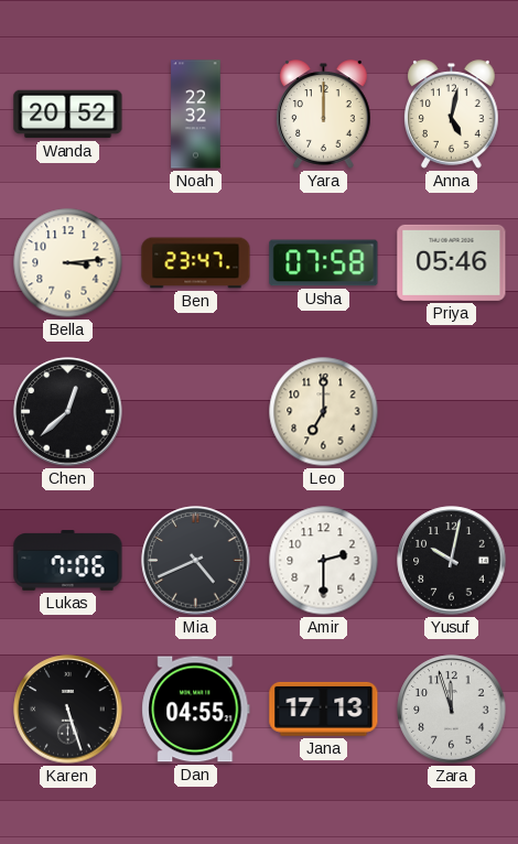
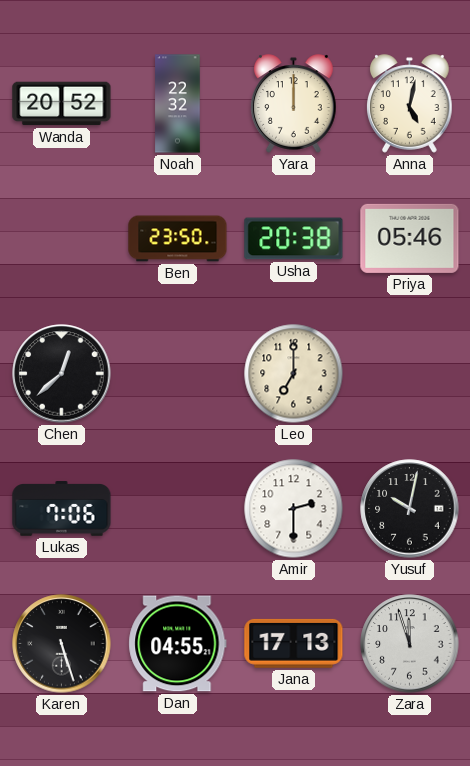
Bella: 3:14 -> none (68, 263)
Ben: 23:47 -> 23:50 (178, 239)
Usha: 07:58 -> 20:38 (294, 239)
Mia: 4:41 -> none (196, 561)
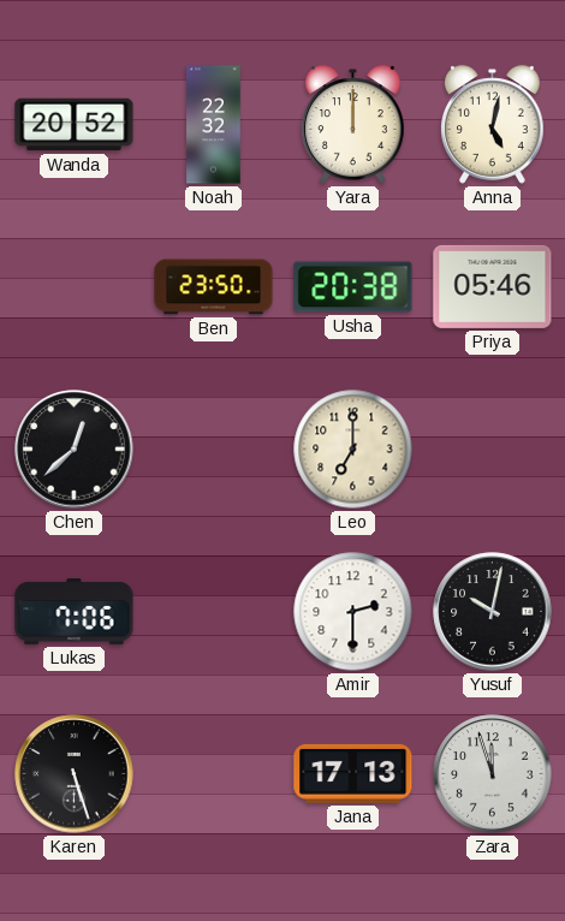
Dan: 04:55 -> none (178, 644)
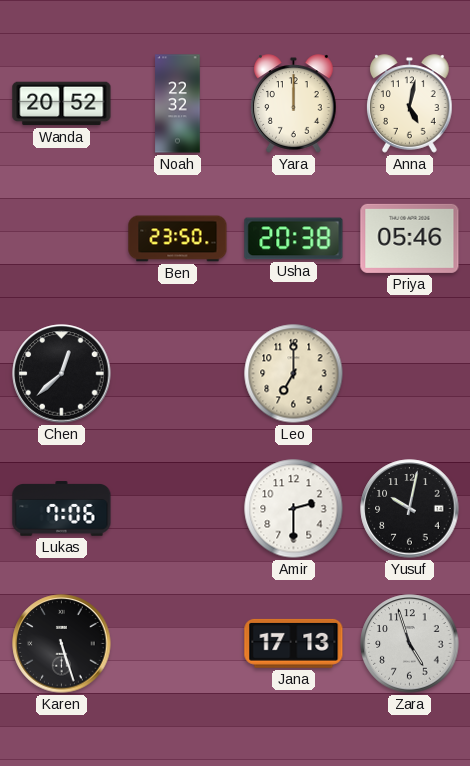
Zara: 11:57 -> 4:57 (410, 644)
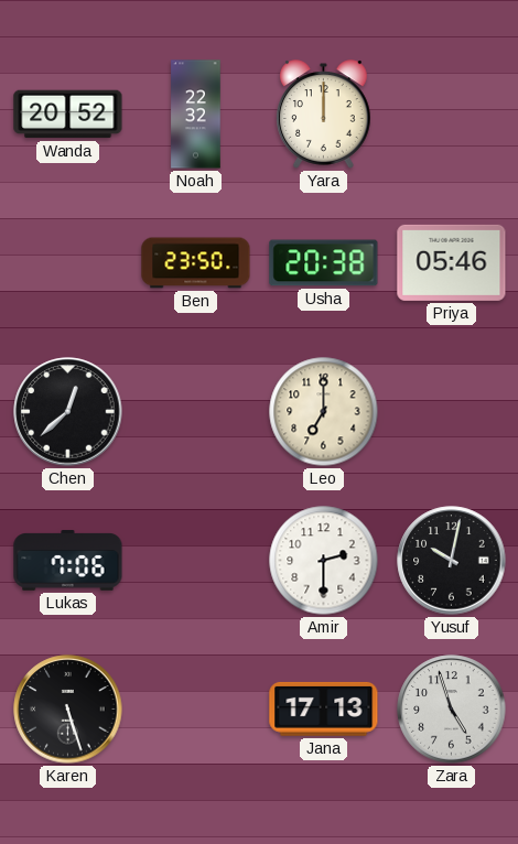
Anna: 5:02 -> none (410, 104)
